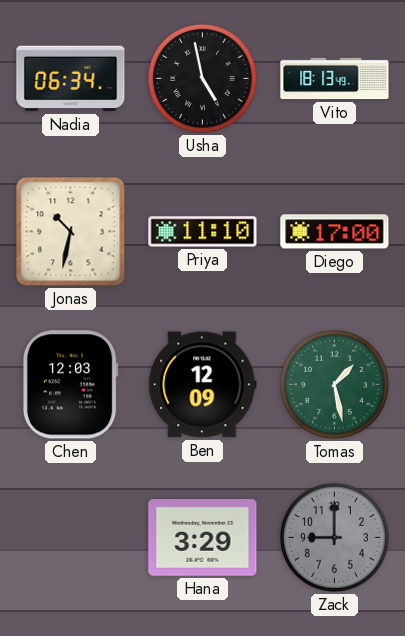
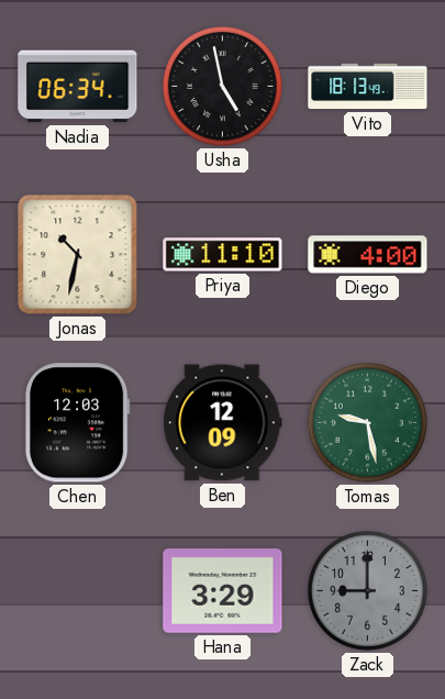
Diego: 17:00 -> 4:00 (368, 255)
Tomas: 1:28 -> 9:28 (367, 422)
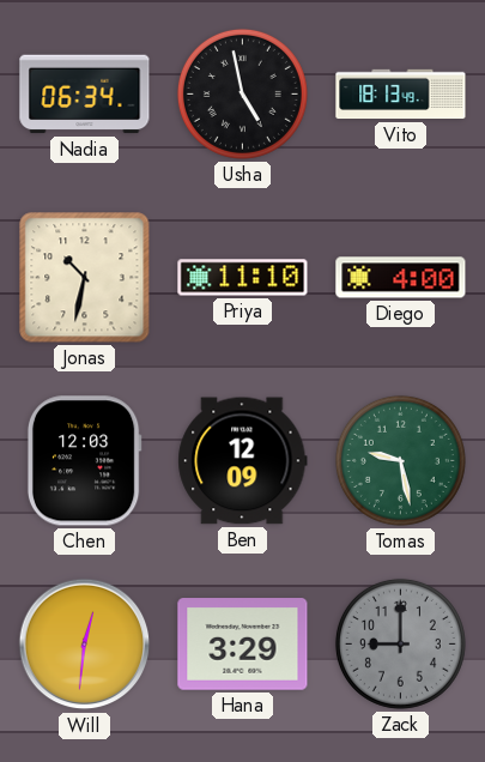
Will: none -> 12:31 (85, 645)
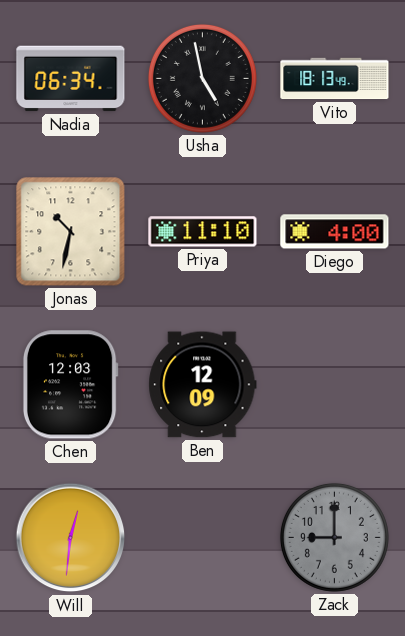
Tomas: 9:28 -> none (400, 460)
Hana: 3:29 -> none (243, 645)
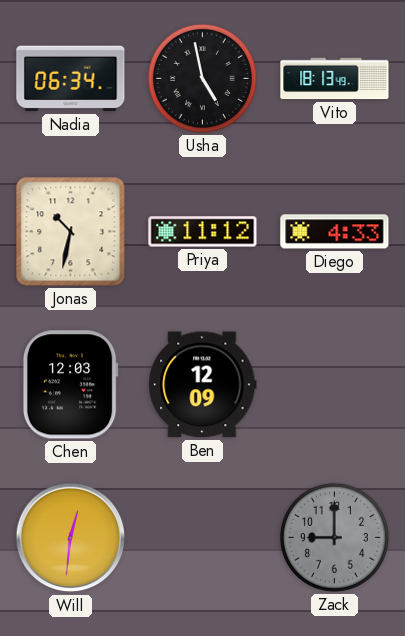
Priya: 11:10 -> 11:12 (203, 232)
Diego: 4:00 -> 4:33 (335, 232)
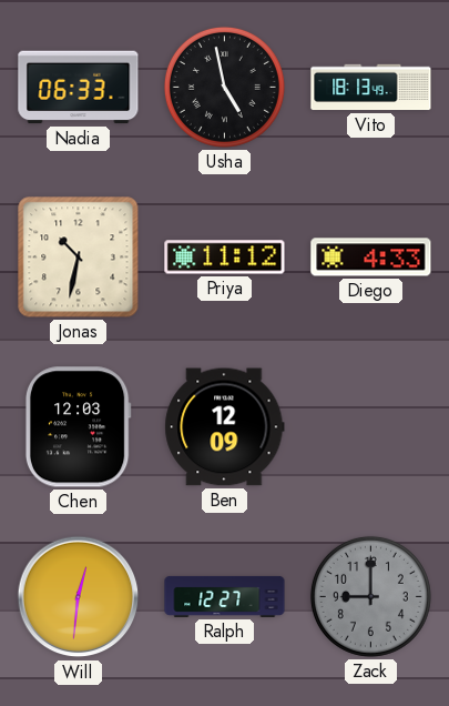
Nadia: 06:34 -> 06:33 (79, 88)
Ralph: none -> 12:27 (225, 596)
